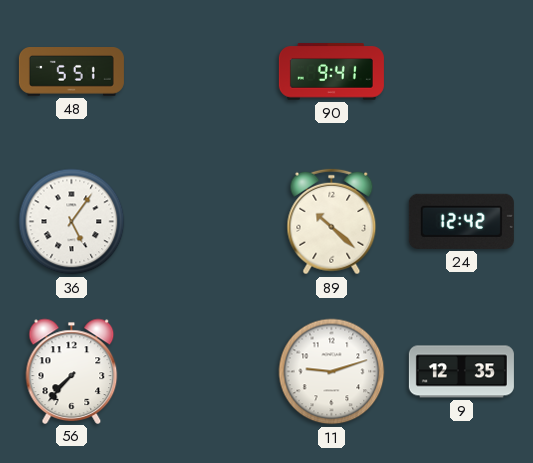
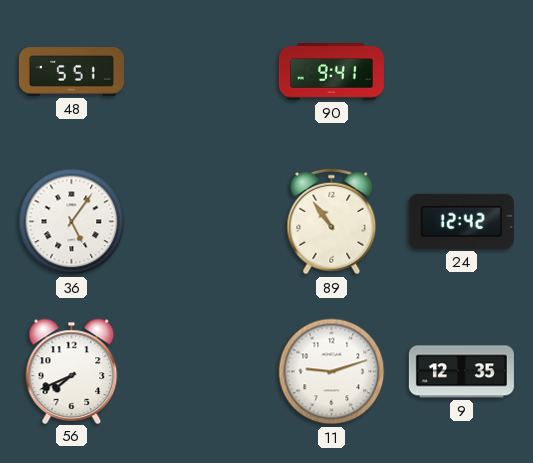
89: 10:22 -> 10:54 (332, 222)
56: 7:37 -> 7:41 (72, 371)
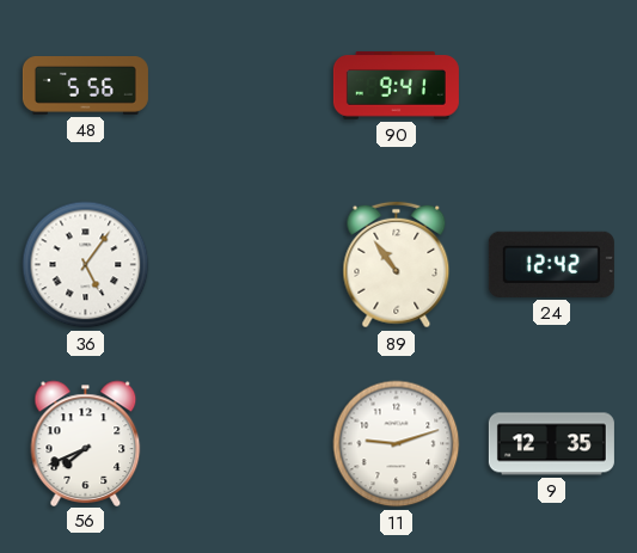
48: 5:51 -> 5:56 (85, 86)
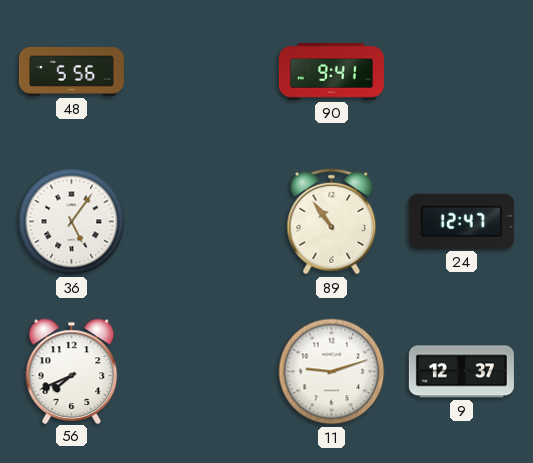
24: 12:42 -> 12:47 (461, 221)
9: 12:35 -> 12:37 (461, 372)
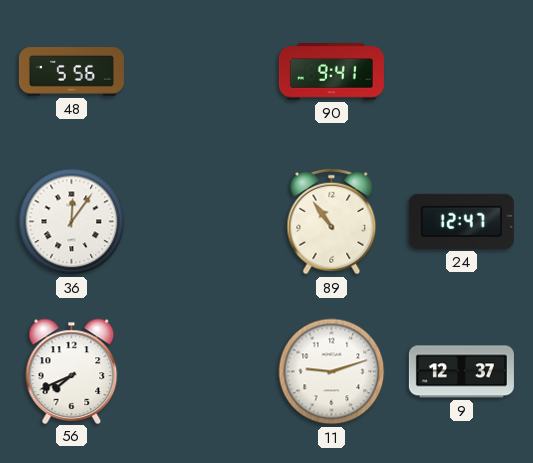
36: 5:06 -> 12:06 (72, 222)
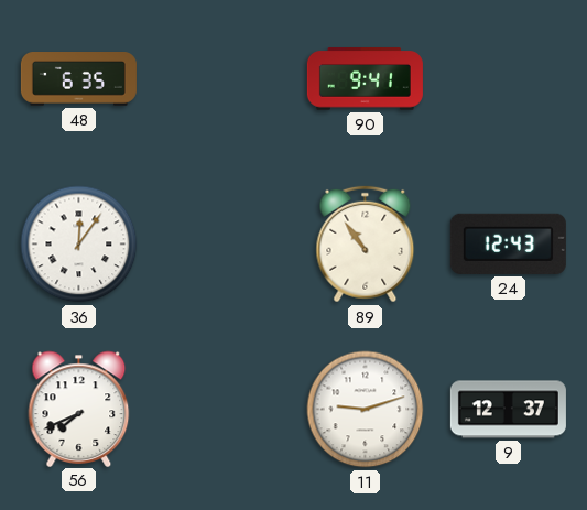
48: 5:56 -> 6:35 (78, 79)
24: 12:47 -> 12:43 (508, 243)
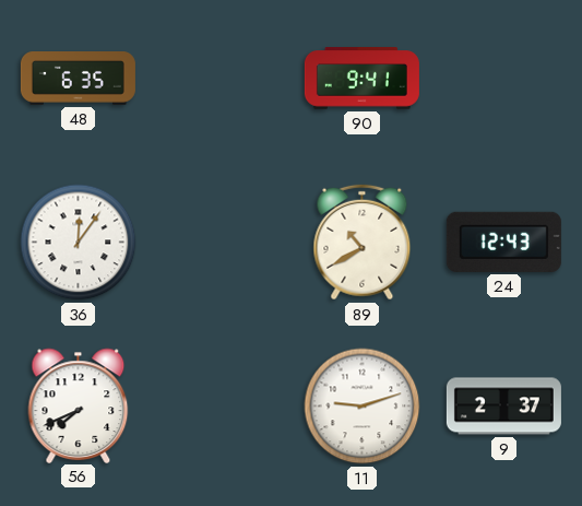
89: 10:54 -> 10:40 (363, 243)
9: 12:37 -> 2:37 (503, 407)
